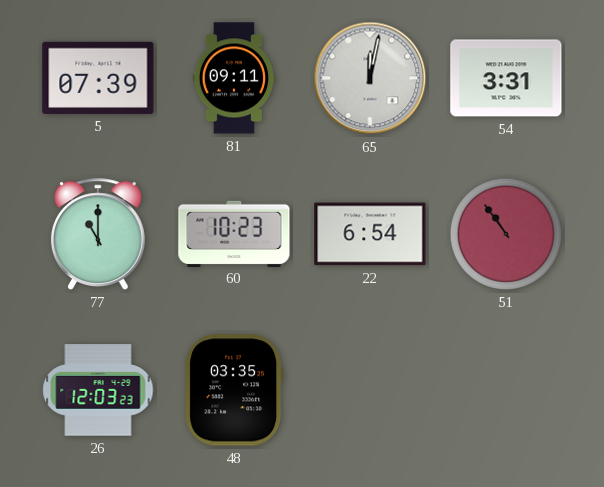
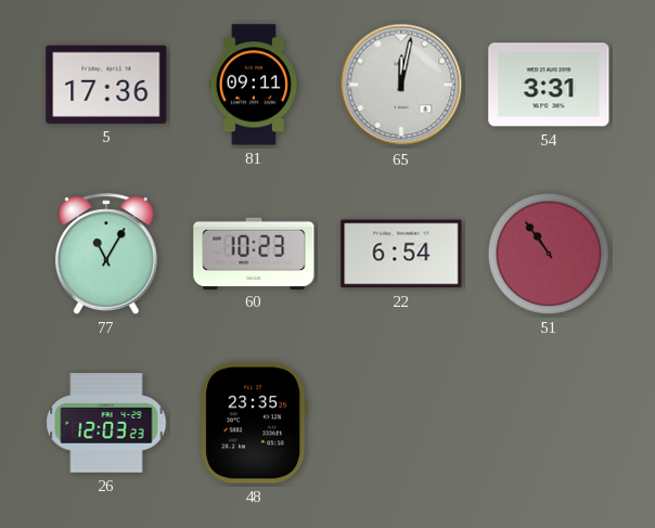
5: 07:39 -> 17:36 (106, 85)
77: 11:00 -> 11:05 (106, 254)
48: 03:35 -> 23:35 (254, 423)
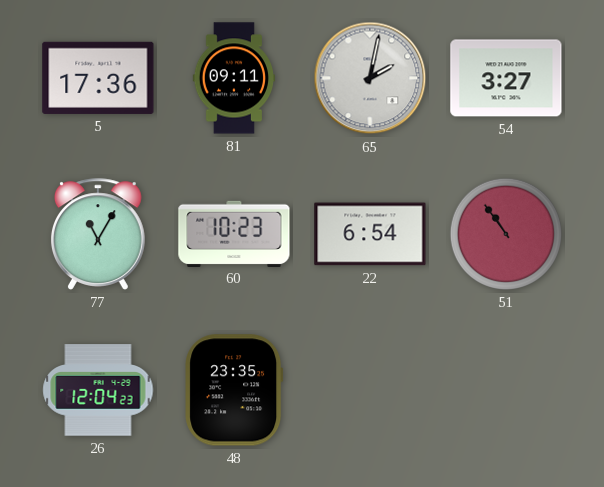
65: 12:02 -> 2:02 (370, 78)
54: 3:31 -> 3:27 (506, 78)
26: 12:03 -> 12:04 (98, 390)
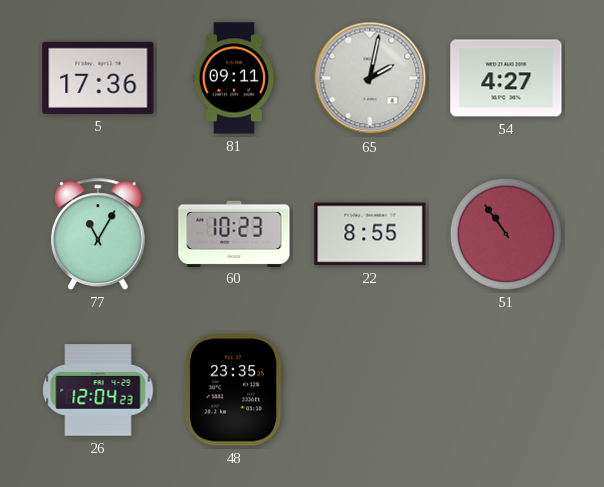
54: 3:27 -> 4:27 (506, 78)
22: 6:54 -> 8:55 (370, 234)
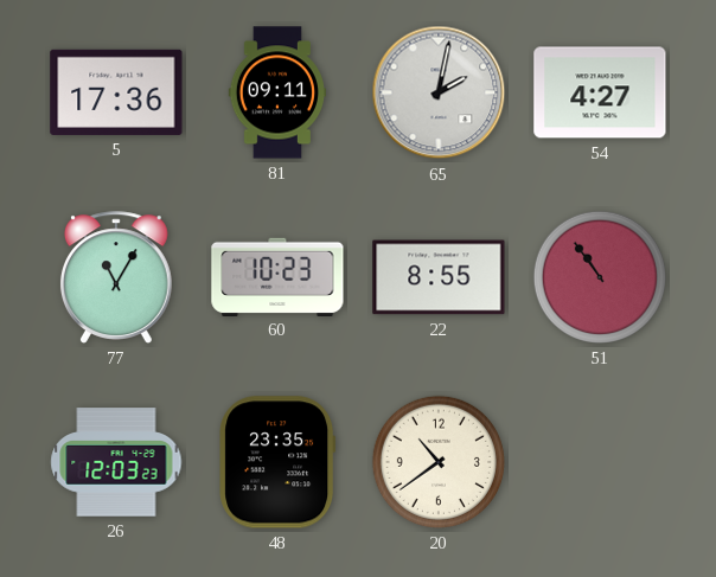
26: 12:04 -> 12:03 (116, 462)
20: none -> 10:39 (439, 462)
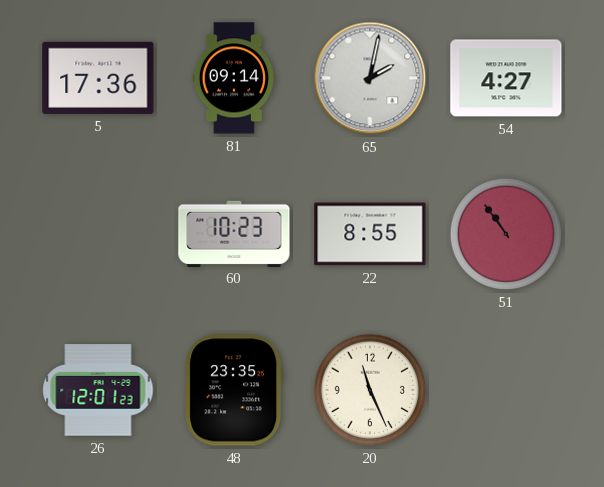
81: 09:11 -> 09:14 (233, 78)
77: 11:05 -> none (116, 277)
26: 12:03 -> 12:01 (98, 390)
20: 10:39 -> 11:26 (370, 390)
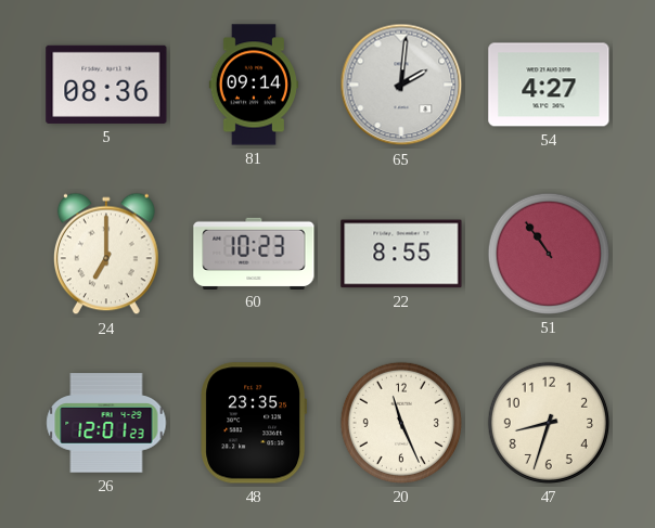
5: 17:36 -> 08:36 (106, 85)
65: 2:02 -> 2:01 (401, 85)
24: none -> 7:00 (106, 254)
47: none -> 8:33 (549, 423)
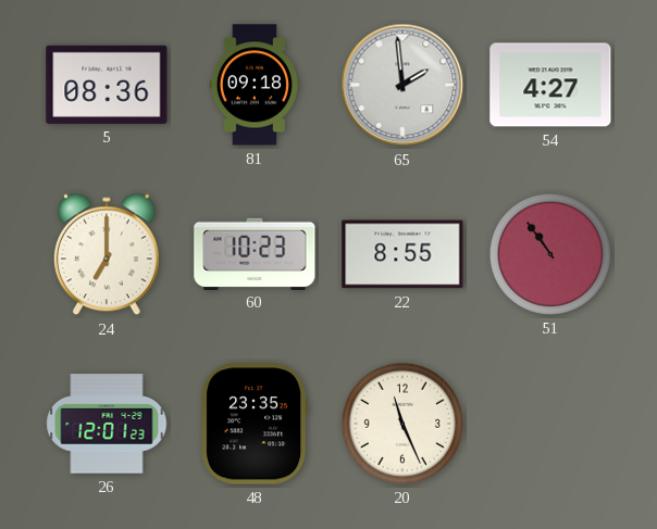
81: 09:14 -> 09:18 (253, 85)
65: 2:01 -> 1:59 (402, 85)
47: 8:33 -> none (549, 423)
